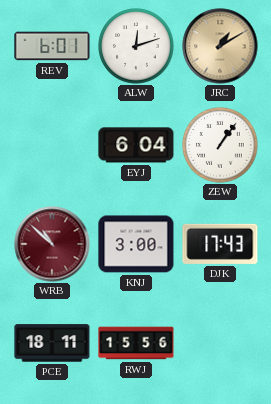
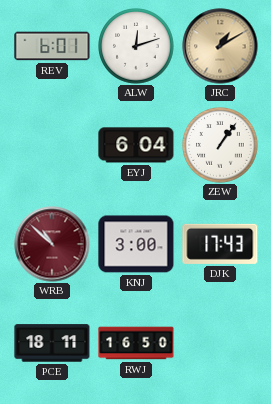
RWJ: 15:56 -> 16:50 (136, 343)
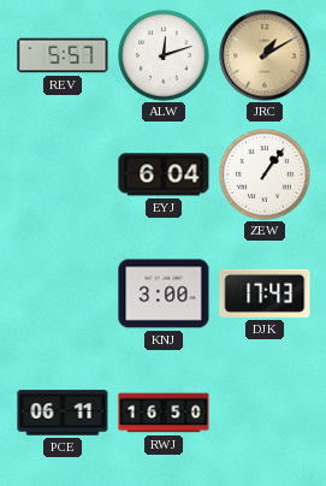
REV: 6:01 -> 5:57 (63, 55)
WRB: 10:52 -> none (52, 244)
PCE: 18:11 -> 06:11 (63, 413)
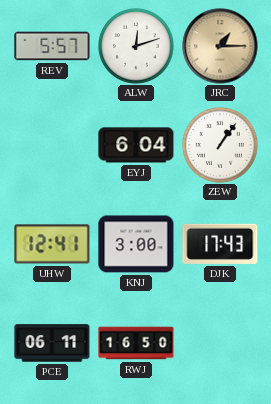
JRC: 1:10 -> 1:15 (220, 46)
UHW: none -> 12:41 (52, 244)
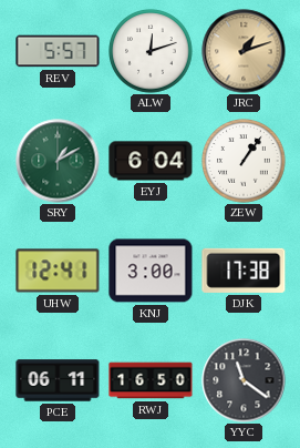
JRC: 1:15 -> 1:12 (244, 51)
SRY: none -> 1:10 (58, 161)
DJK: 17:43 -> 17:38 (244, 271)
YYC: none -> 11:21 (244, 380)
